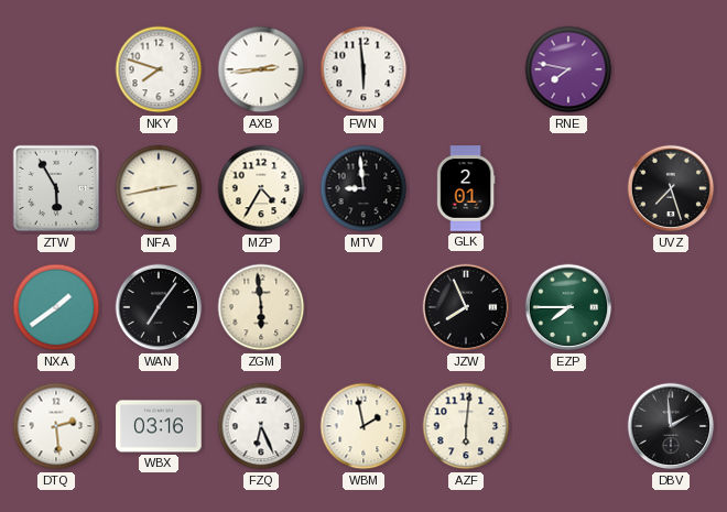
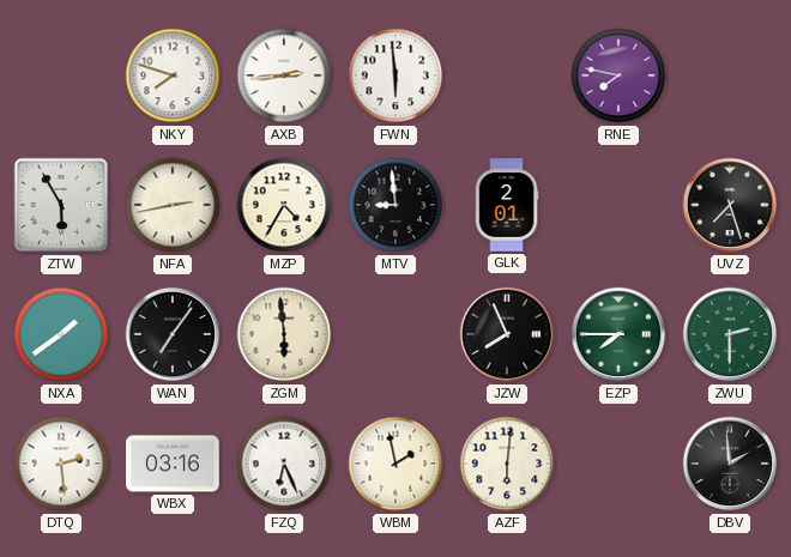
ZWU: none -> 2:30 (730, 334)
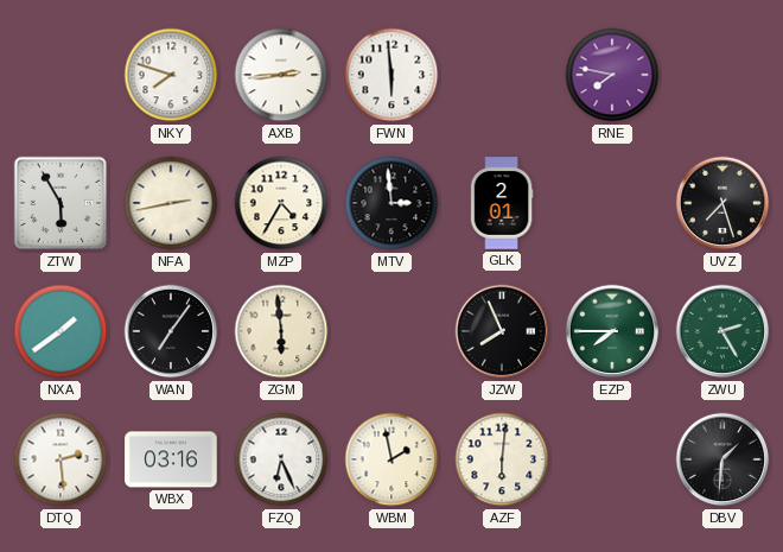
MTV: 8:59 -> 2:59 (391, 203)
ZWU: 2:30 -> 2:25 (722, 331)
DBV: 1:59 -> 1:31 (722, 459)
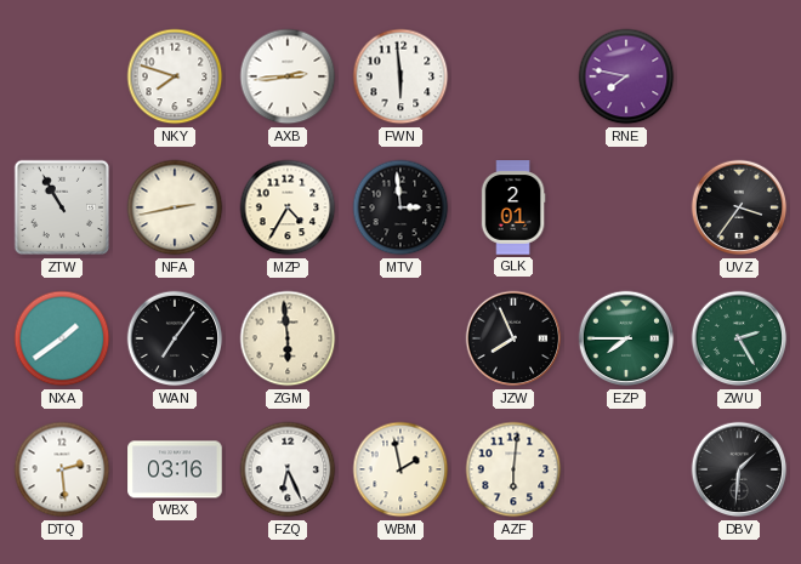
ZTW: 5:55 -> 10:55 (62, 207)
UVZ: 7:27 -> 3:36 (739, 207)
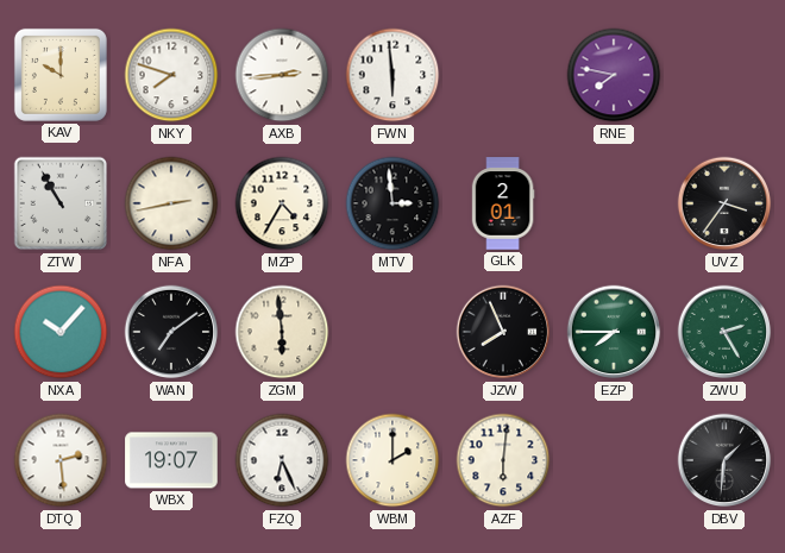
KAV: none -> 10:00 (61, 75)
NXA: 1:39 -> 10:07 (61, 332)
WAN: 7:06 -> 7:09 (171, 332)
WBX: 03:16 -> 19:07 (171, 460)
WBM: 1:58 -> 2:00 (392, 460)
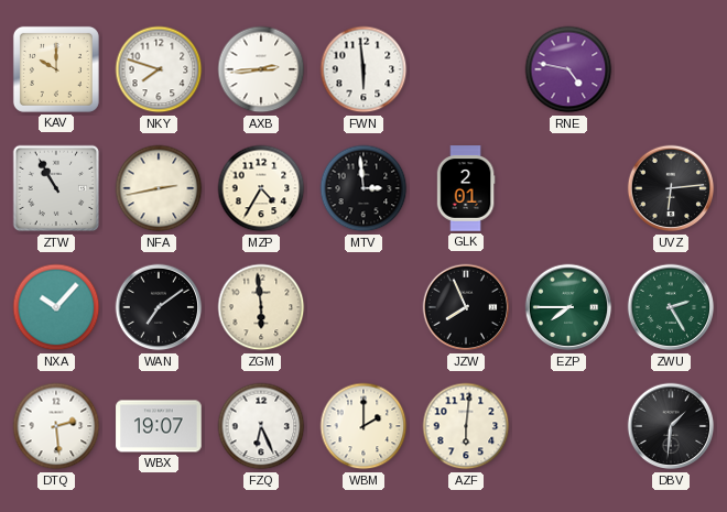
RNE: 7:47 -> 4:47 (568, 69)
UVZ: 3:36 -> 6:14 (671, 188)
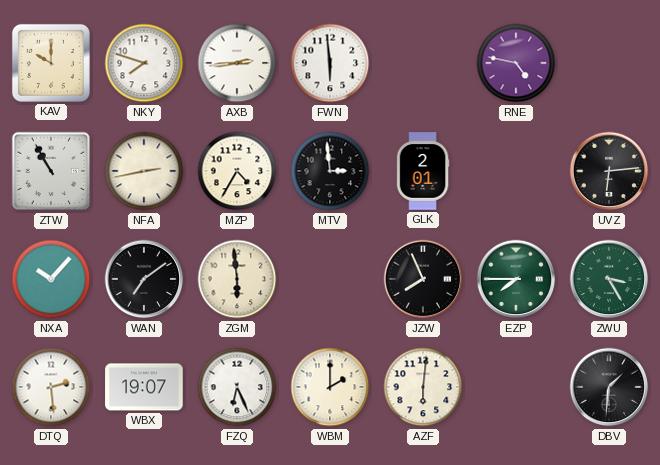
ZWU: 2:25 -> 3:25 (609, 279)
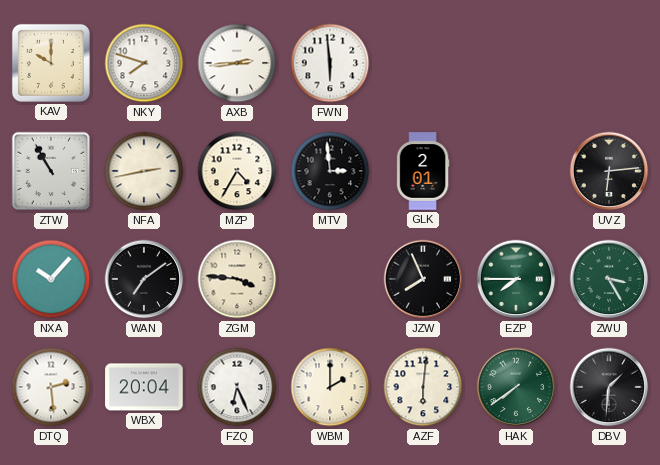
RNE: 4:47 -> none (516, 63)
ZGM: 5:59 -> 3:46 (237, 279)
WBX: 19:07 -> 20:04 (144, 387)
HAK: none -> 7:39 (516, 387)
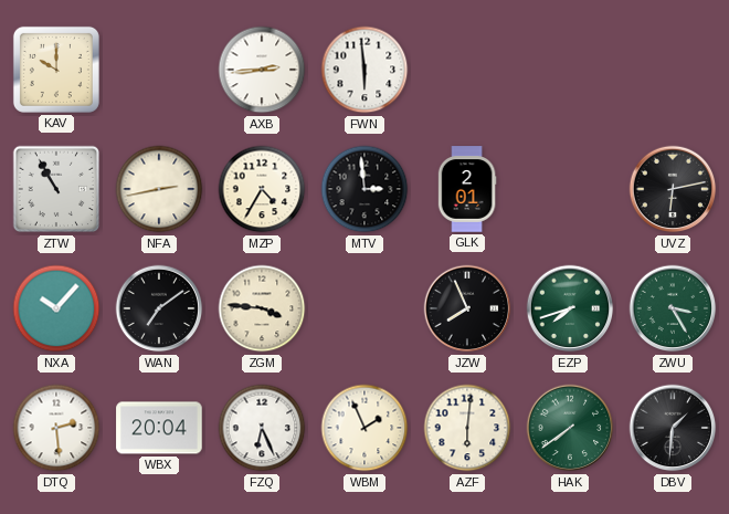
NKY: 7:48 -> none (144, 63)
UVZ: 6:14 -> 6:13 (673, 189)
EZP: 7:45 -> 7:42 (570, 308)
WBM: 2:00 -> 1:56 (364, 428)
